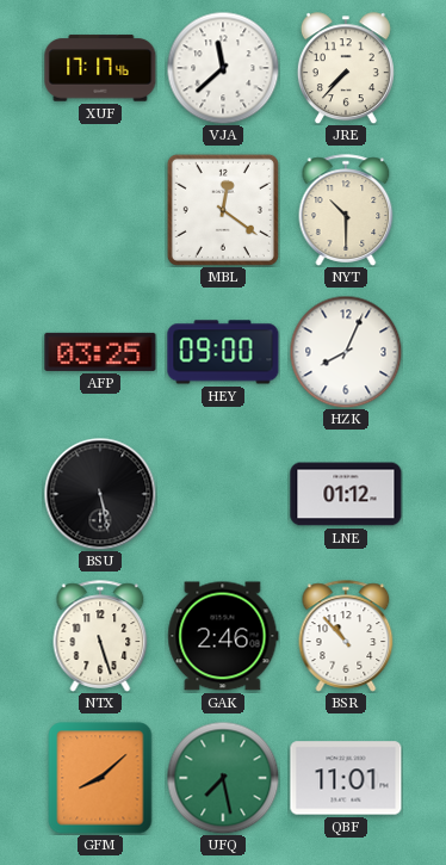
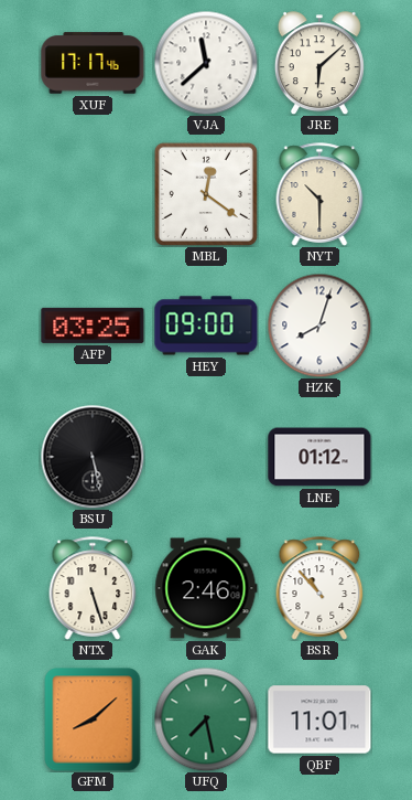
JRE: 7:37 -> 6:08 (319, 63)
HZK: 8:04 -> 8:03 (319, 326)
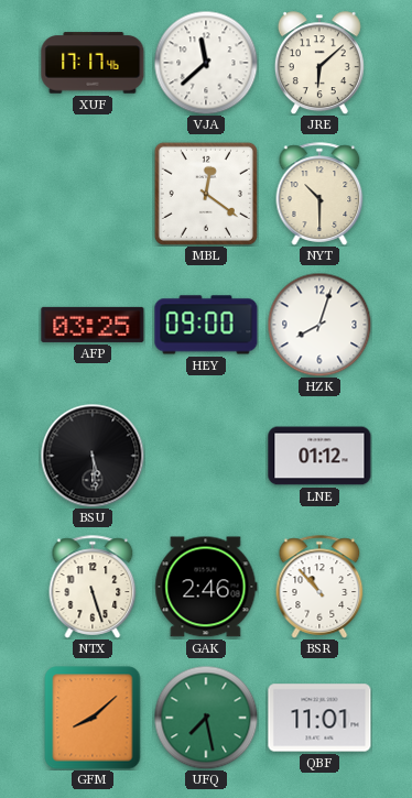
BSU: 5:28 -> 5:29 (93, 456)
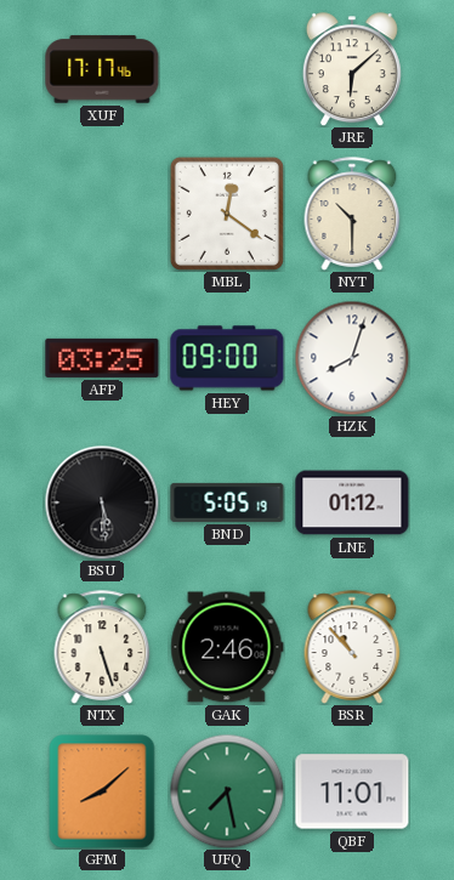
VJA: 11:38 -> none (206, 63)
BND: none -> 5:05 (227, 503)
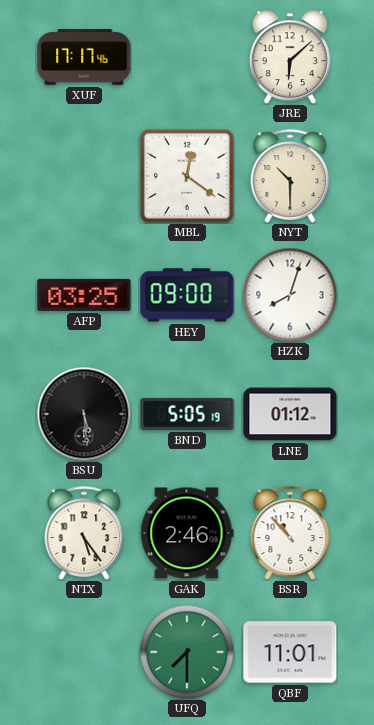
NTX: 5:27 -> 5:24 (84, 533)
GFM: 8:08 -> none (102, 791)
UFQ: 7:28 -> 7:30 (187, 652)
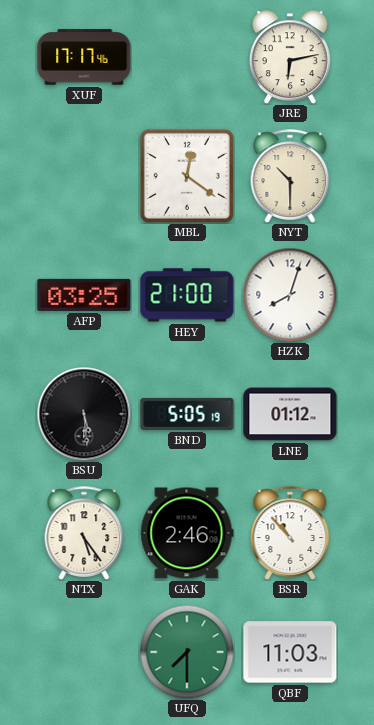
JRE: 6:08 -> 6:13 (290, 57)
HEY: 09:00 -> 21:00 (187, 295)
QBF: 11:01 -> 11:03 (290, 652)
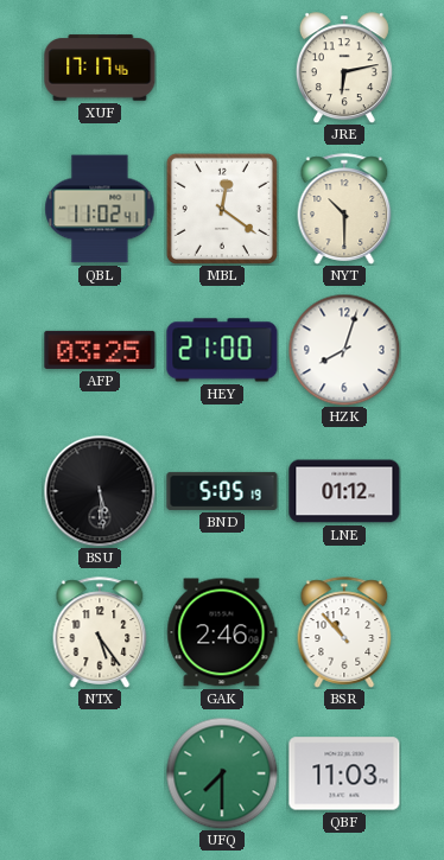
QBL: none -> 11:02 (100, 209)
